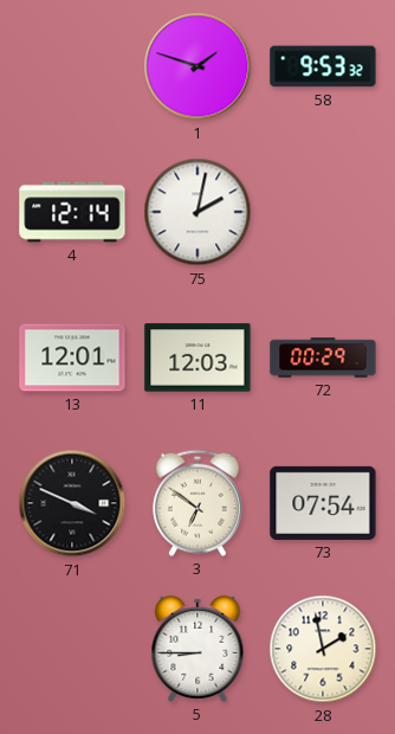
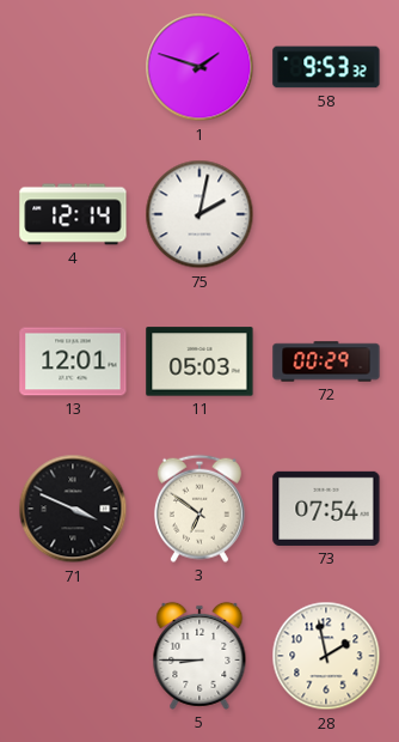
11: 12:03 -> 05:03 (199, 361)
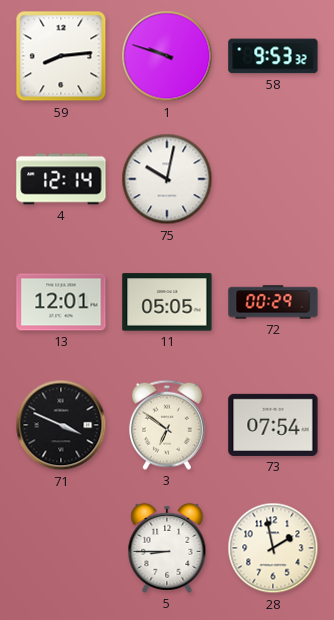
59: none -> 8:14 (61, 56)
1: 1:48 -> 9:48 (167, 56)
75: 2:02 -> 10:02 (167, 179)
11: 05:03 -> 05:05 (167, 302)
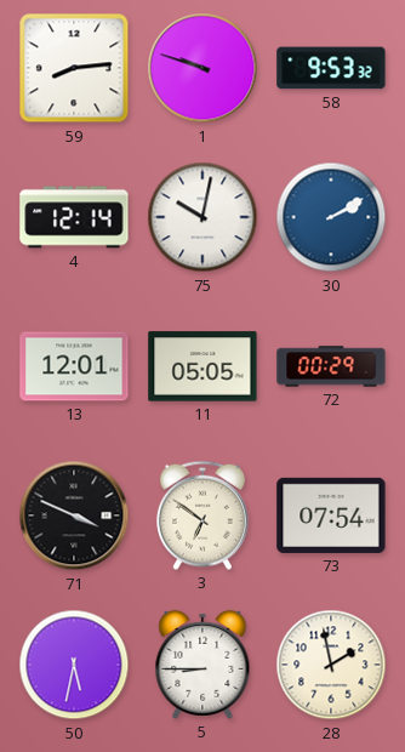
30: none -> 2:10 (331, 217)
50: none -> 5:32 (74, 665)
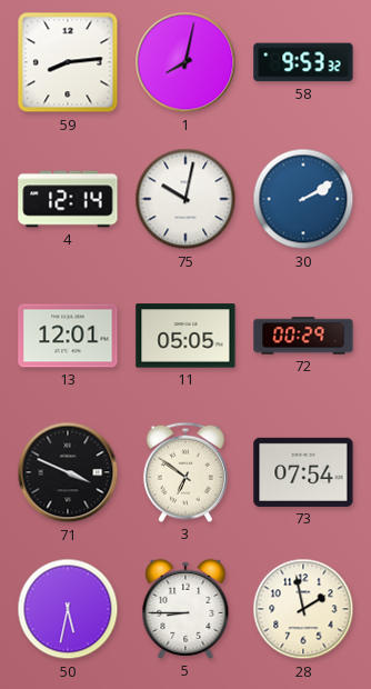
1: 9:48 -> 8:02 (185, 62)
